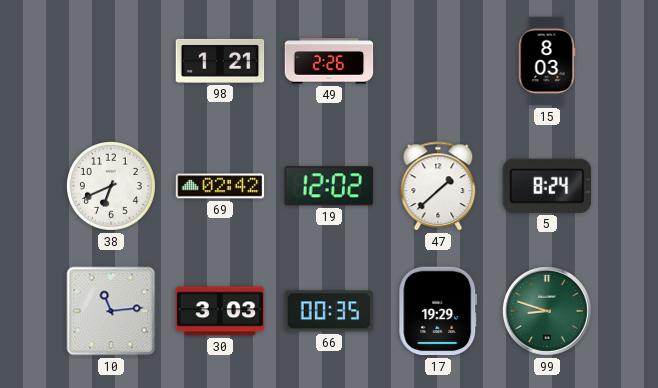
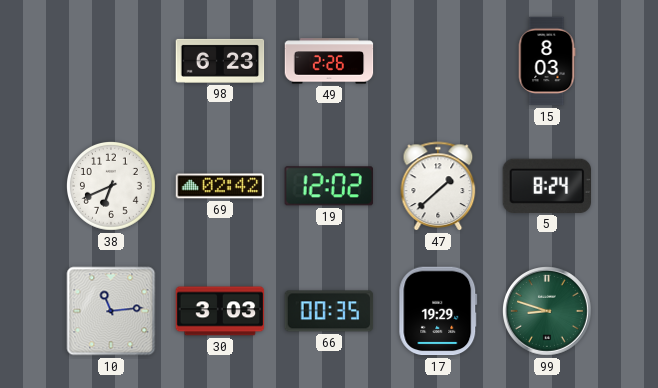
98: 1:21 -> 6:23 (220, 61)
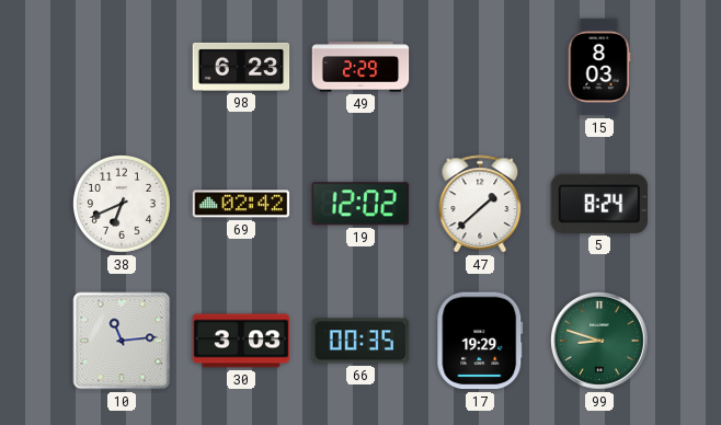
49: 2:26 -> 2:29 (360, 67)
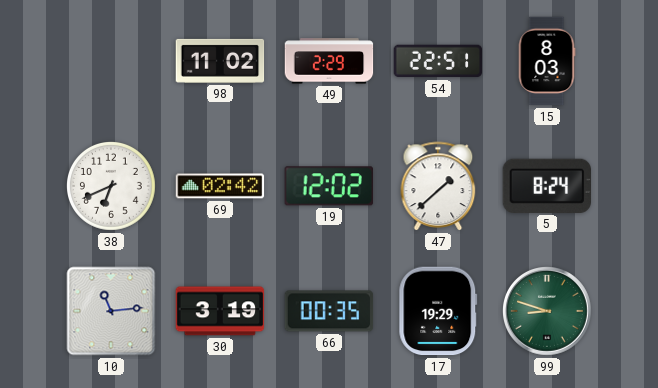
98: 6:23 -> 11:02 (220, 61)
54: none -> 22:51 (438, 61)
30: 3:03 -> 3:19 (220, 311)
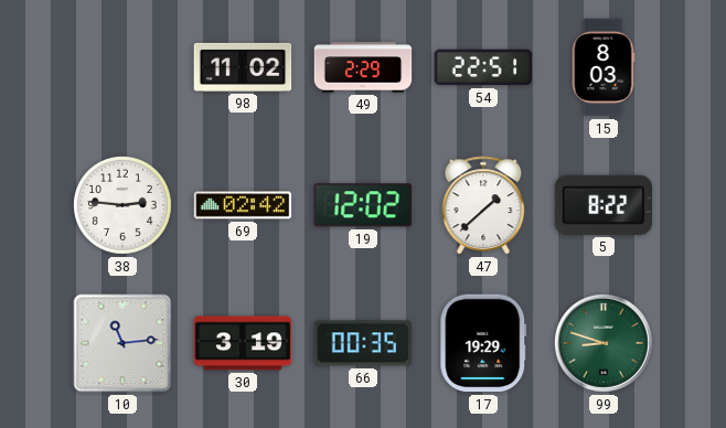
38: 6:41 -> 2:46 (124, 206)
5: 8:24 -> 8:22 (604, 205)
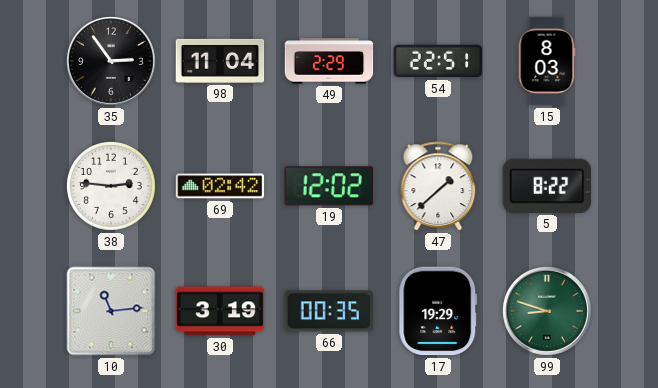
35: none -> 2:54 (112, 62)
98: 11:02 -> 11:04 (220, 61)
